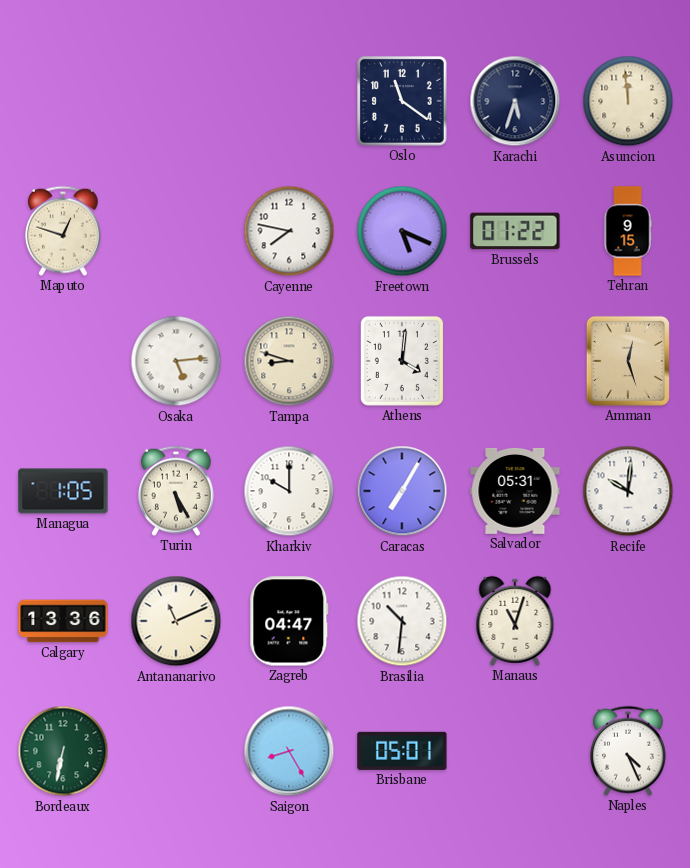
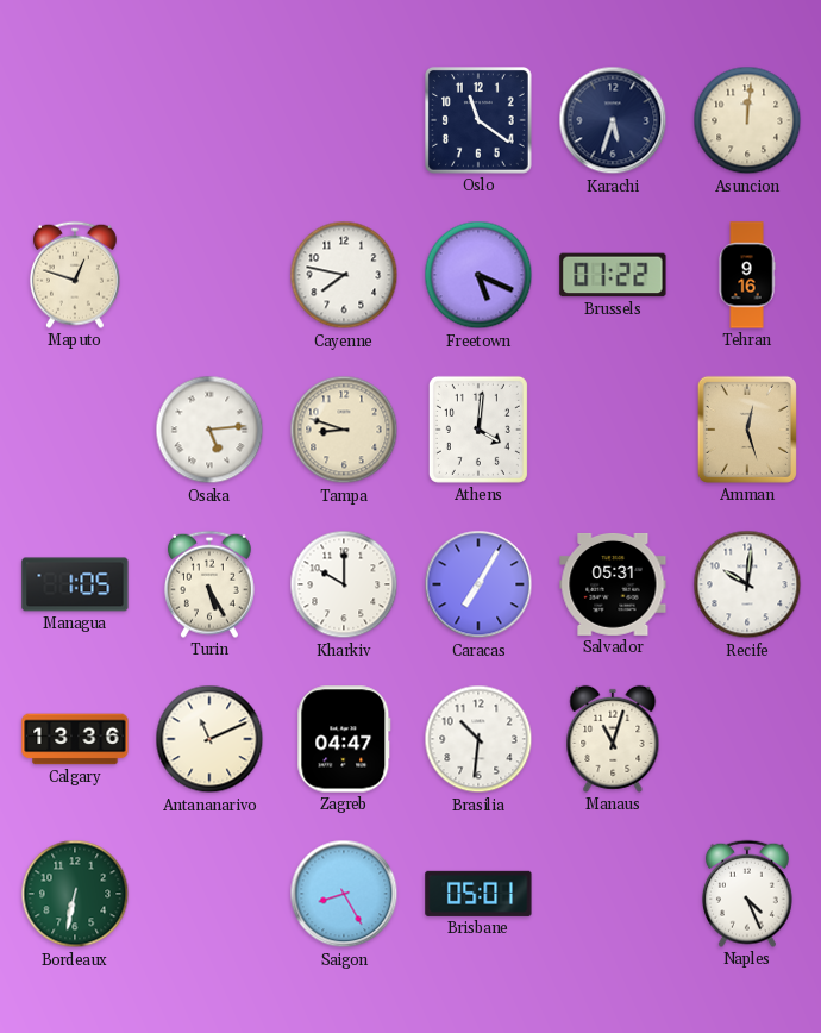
Asuncion: 11:59 -> 12:01 (747, 120)
Tehran: 9:15 -> 9:16 (747, 275)
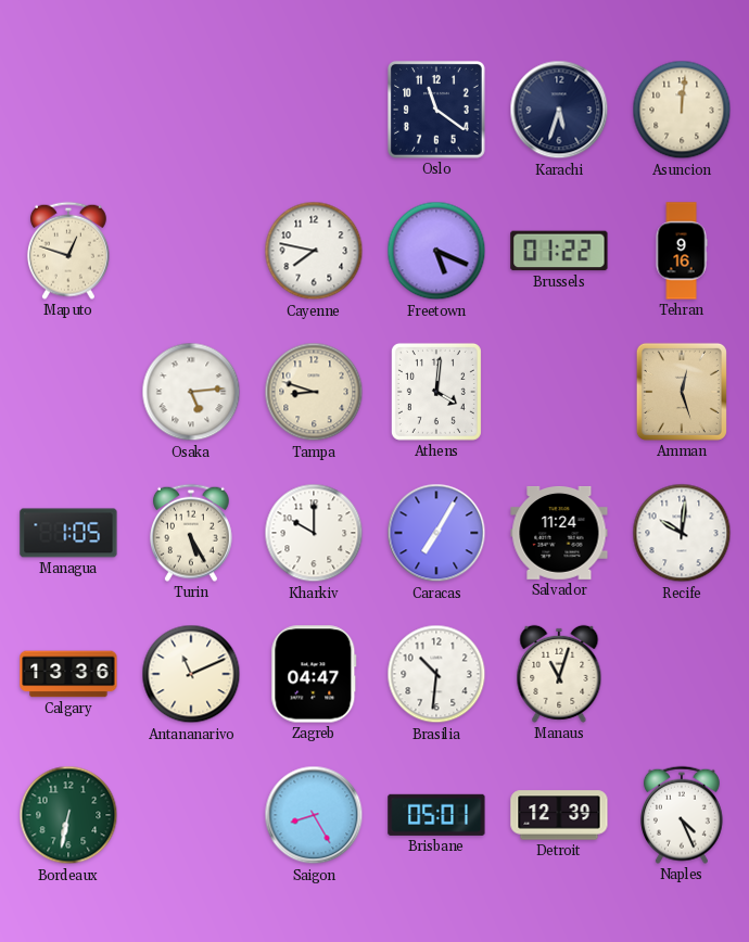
Salvador: 05:31 -> 11:24 (559, 533)
Detroit: none -> 12:39 (559, 815)
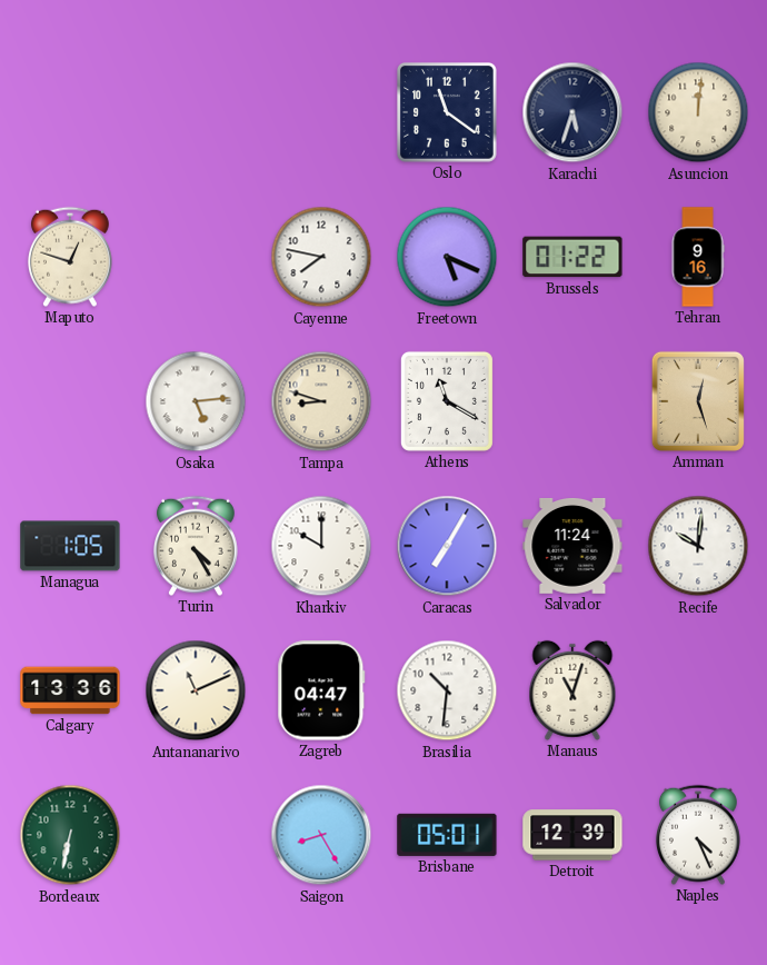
Athens: 4:01 -> 11:20 (447, 401)
Turin: 5:25 -> 4:25 (196, 546)
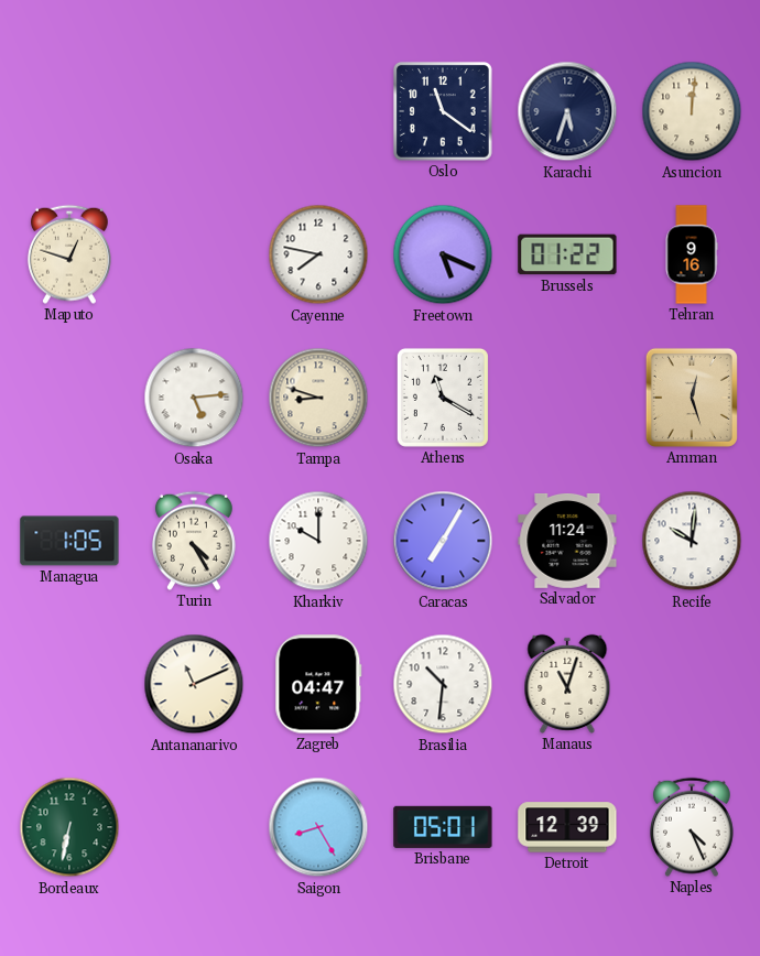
Calgary: 13:36 -> none (70, 690)
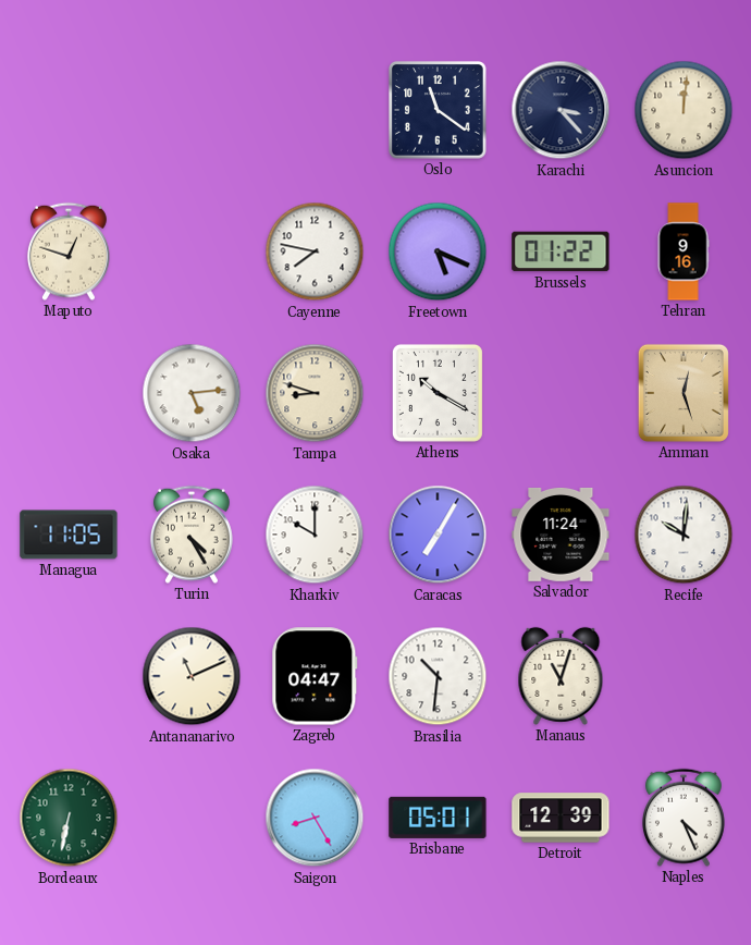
Karachi: 5:33 -> 3:23 (561, 110)
Athens: 11:20 -> 10:20 (438, 393)
Managua: 1:05 -> 11:05 (69, 535)
